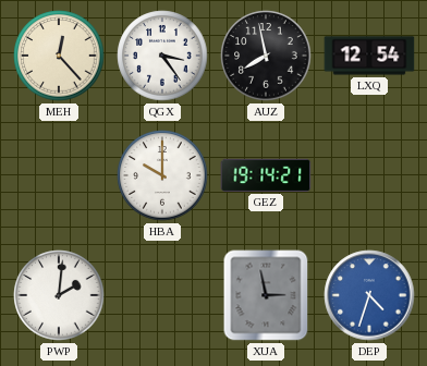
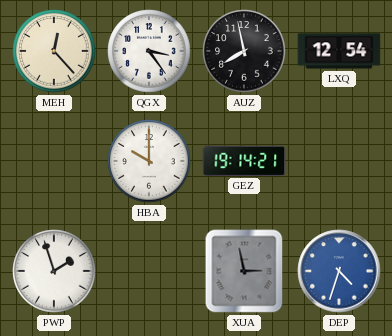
PWP: 2:01 -> 1:57 (54, 271)
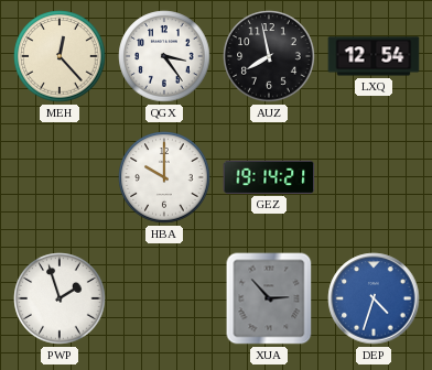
XUA: 2:58 -> 2:53 (269, 298)
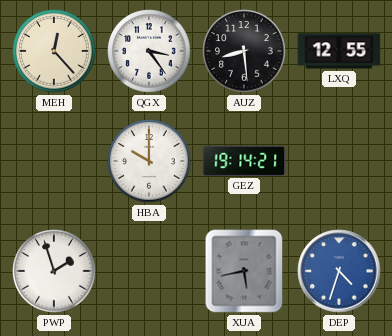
AUZ: 7:58 -> 8:29 (244, 51)
LXQ: 12:54 -> 12:55 (339, 51)
XUA: 2:53 -> 5:43 (244, 271)
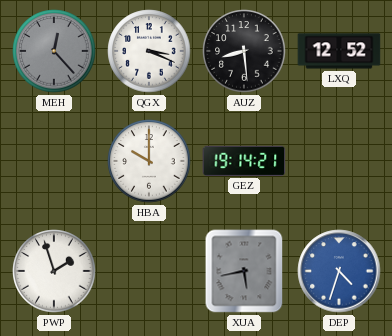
MEH dial: cream -> grey (54, 51)
QGX: 3:24 -> 3:19 (149, 51)
LXQ: 12:55 -> 12:52 (339, 51)
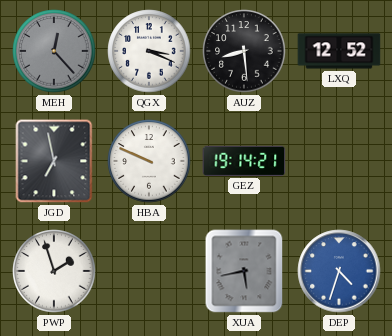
JGD: none -> 6:58 (54, 161)
HBA: 10:00 -> 9:49 (149, 161)
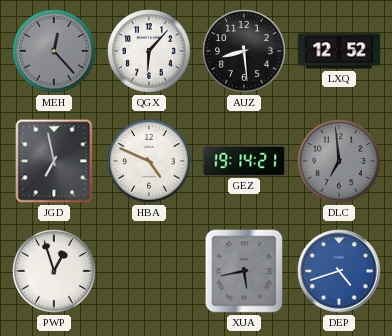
QGX: 3:19 -> 6:07 (149, 51)
HBA: 9:49 -> 4:49 (149, 161)
DLC: none -> 6:59 (339, 161)
PWP: 1:57 -> 12:57 (54, 271)
DEP: 4:33 -> 4:42 (339, 271)
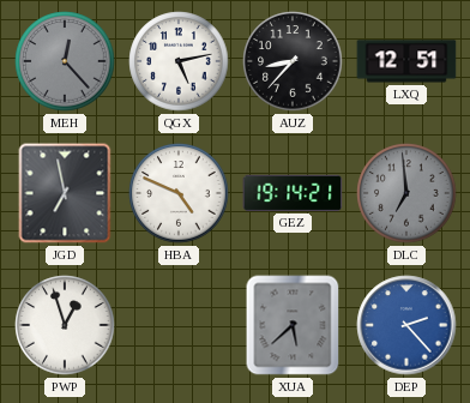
QGX: 6:07 -> 5:13 (179, 61)
AUZ: 8:29 -> 8:37 (293, 61)
LXQ: 12:52 -> 12:51 (406, 61)
XUA: 5:43 -> 5:38 (293, 325)
DEP: 4:42 -> 2:23 (406, 325)
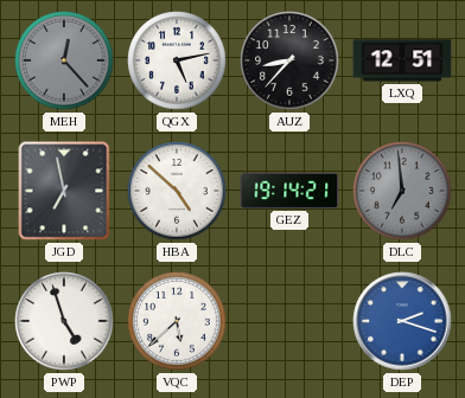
HBA: 4:49 -> 4:52 (177, 191)
PWP: 12:57 -> 4:57 (64, 321)
VQC: none -> 5:38 (177, 321)
XUA: 5:38 -> none (293, 325)
DEP: 2:23 -> 2:18 (402, 321)
